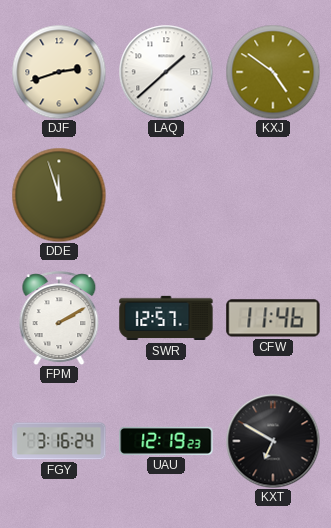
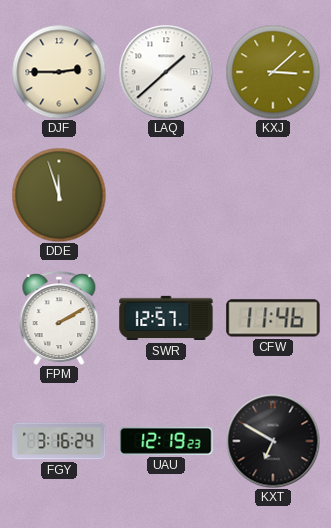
DJF: 2:42 -> 2:45 (59, 72)
KXJ: 4:51 -> 3:08 (273, 72)
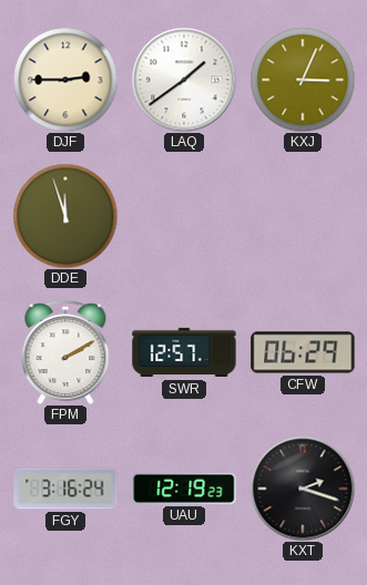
LAQ: 1:38 -> 1:39 (184, 80)
KXJ: 3:08 -> 3:04 (303, 80)
CFW: 11:46 -> 06:29 (303, 352)
KXT: 6:50 -> 2:18 (303, 489)
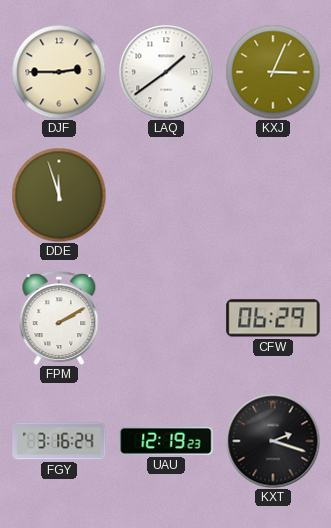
SWR: 12:57 -> none (184, 352)
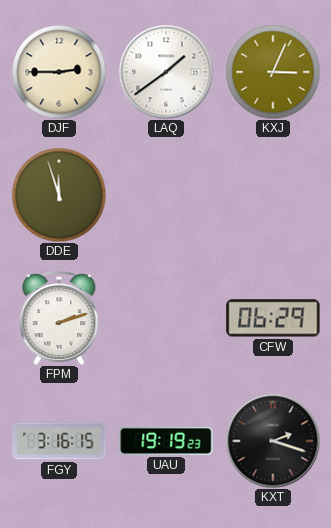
FPM: 2:10 -> 2:12 (59, 318)
FGY: 3:16:24 -> 3:16:15 (59, 441)
UAU: 12:19 -> 19:19 (166, 441)
